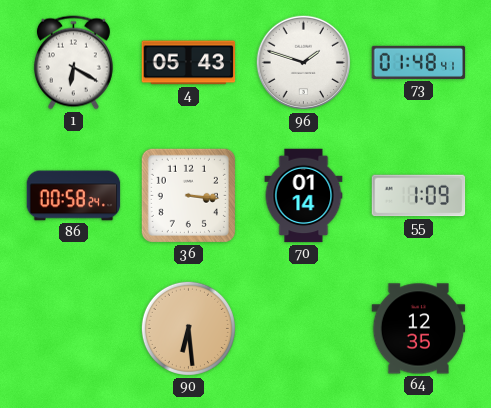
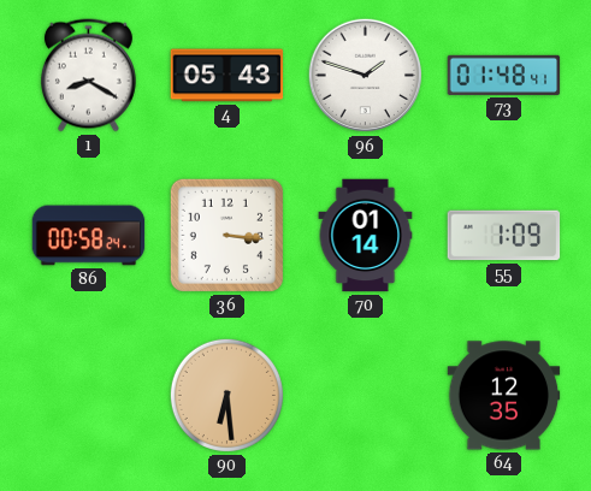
1: 6:20 -> 8:20 (88, 76)
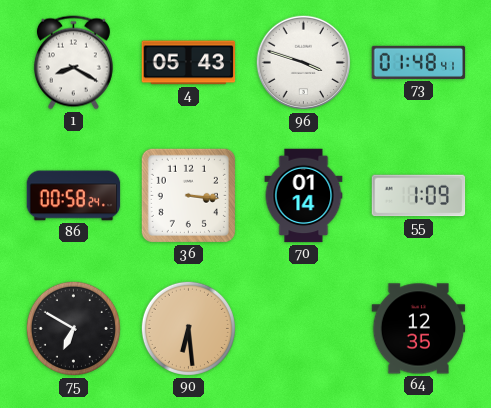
96: 1:48 -> 3:48 (304, 63)
75: none -> 6:50 (73, 328)
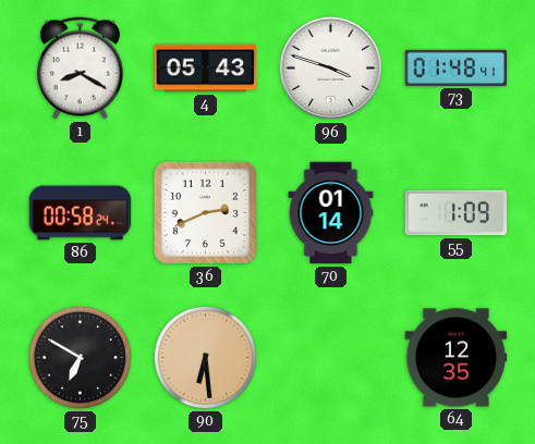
36: 3:16 -> 2:41 (205, 212)
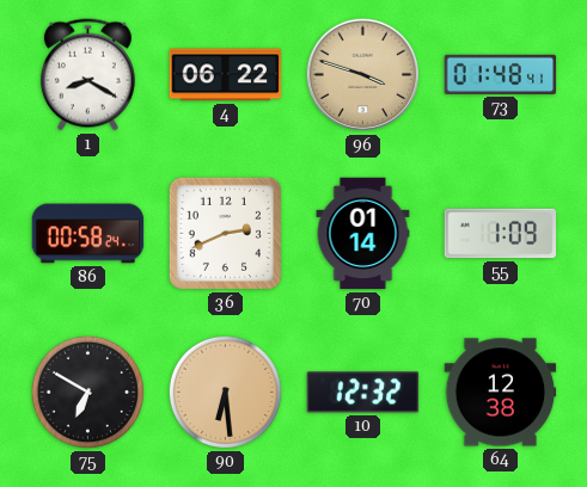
4: 05:43 -> 06:22 (226, 75)
96 dial: white -> champagne (363, 75)
10: none -> 12:32 (363, 393)
64: 12:35 -> 12:38 (501, 393)
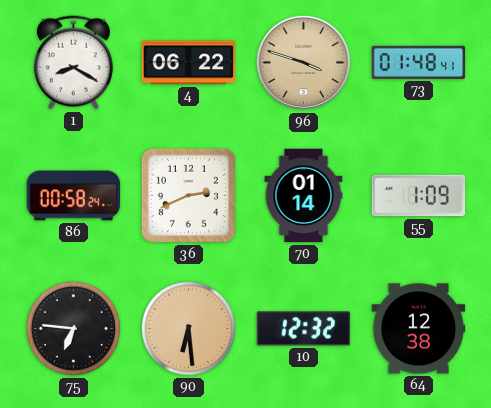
75: 6:50 -> 6:46 (73, 328)
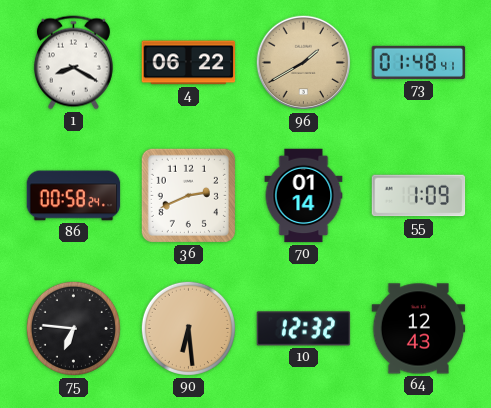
96: 3:48 -> 1:40 (304, 63)
64: 12:38 -> 12:43 (419, 329)
